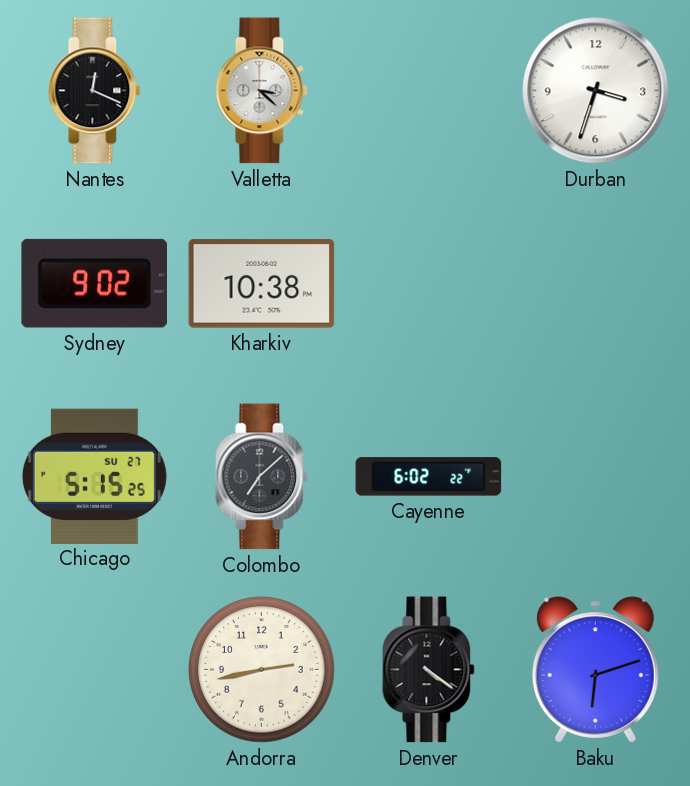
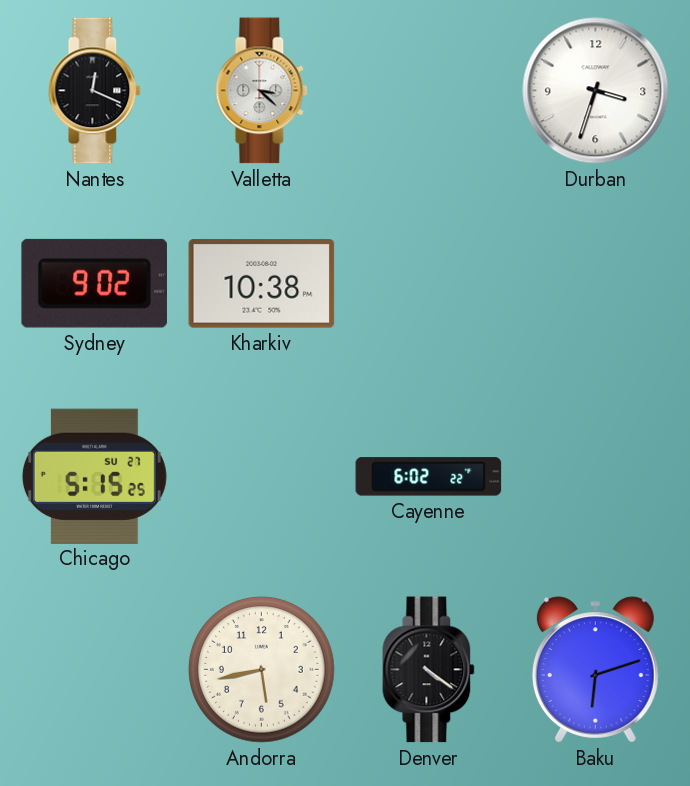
Colombo: 7:08 -> none (262, 477)
Andorra: 2:43 -> 5:43 (262, 670)
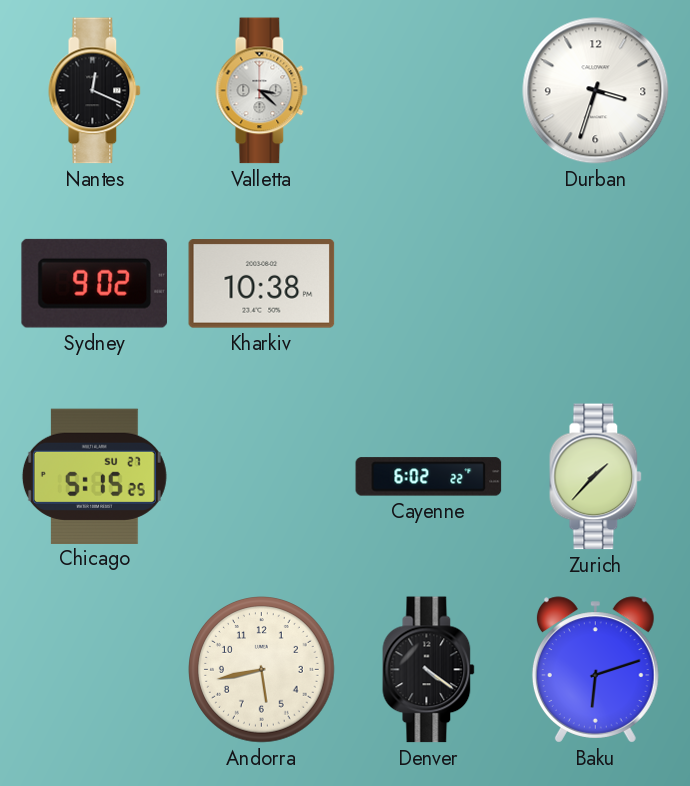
Zurich: none -> 1:37 (596, 477)
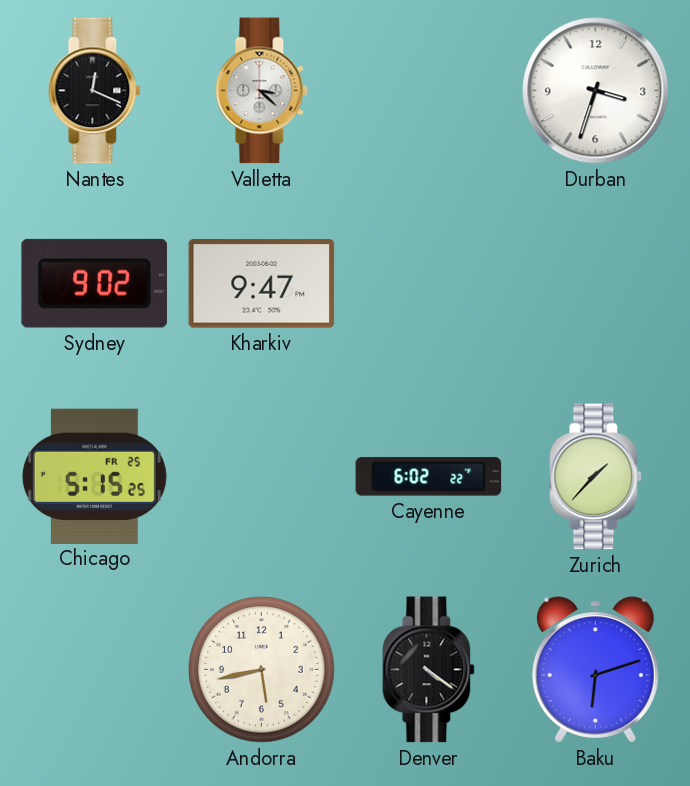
Kharkiv: 10:38 -> 9:47 (262, 284)
Chicago date: SU 27 -> FR 25 (94, 476)
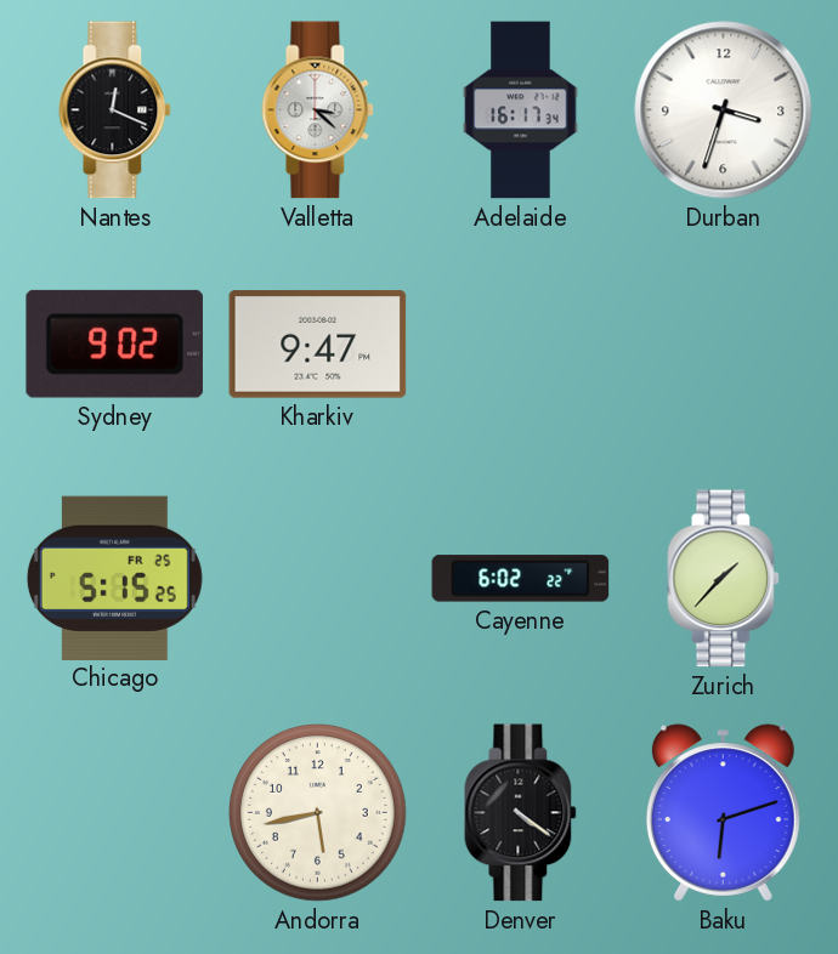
Adelaide: none -> 16:17 (521, 110)
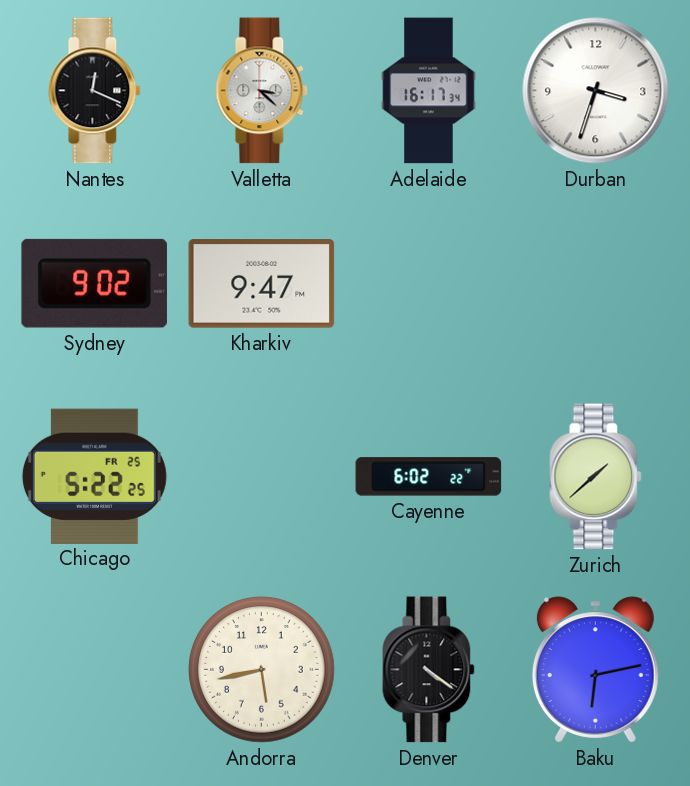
Chicago: 5:15 -> 5:22 (94, 476)
Zurich: 1:37 -> 1:38 (596, 477)
Baku: 6:12 -> 6:13 (595, 670)
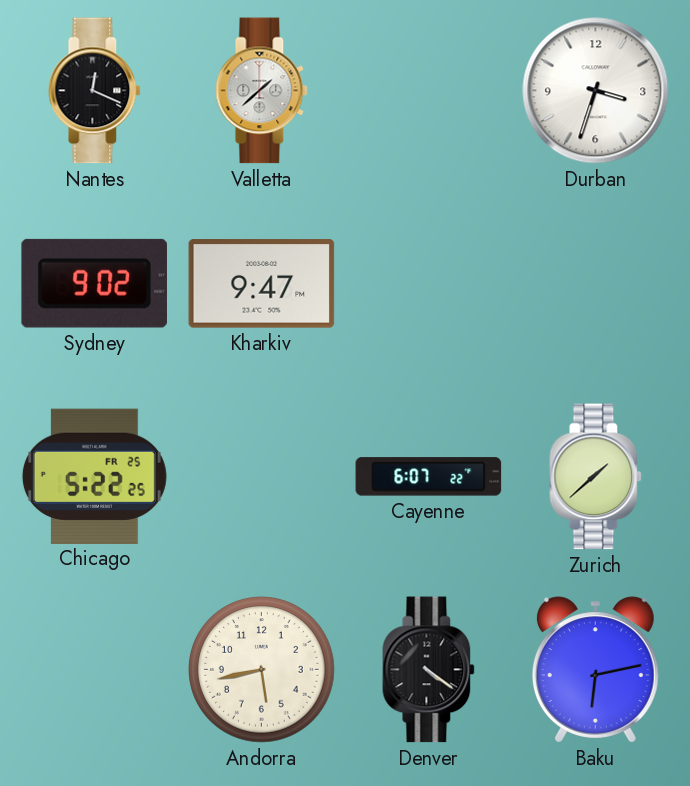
Valletta: 3:22 -> 1:38 (262, 91)
Adelaide: 16:17 -> none (429, 91)
Cayenne: 6:02 -> 6:07 (429, 477)
